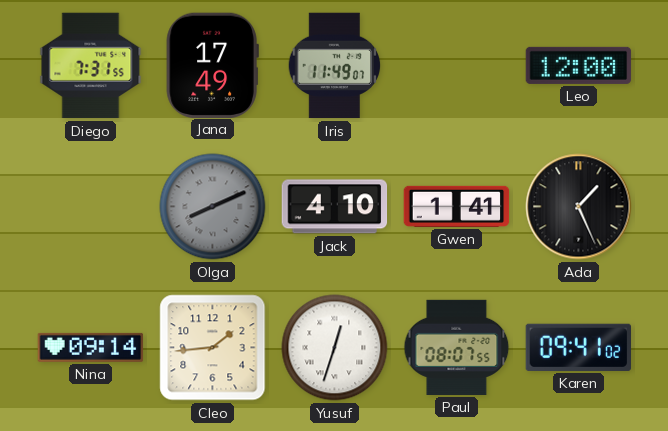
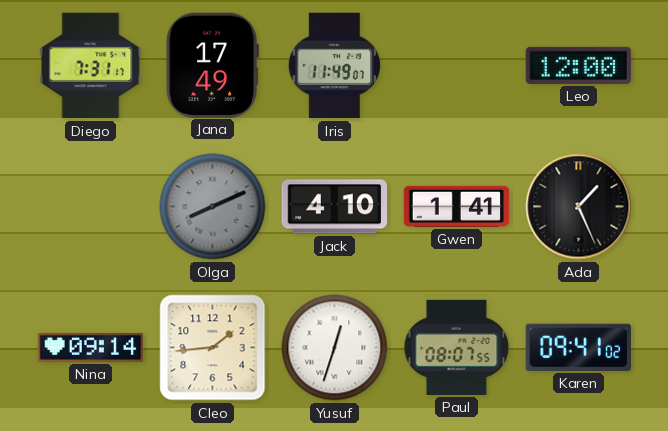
Diego: 7:31:55 -> 7:31:17 (91, 66)
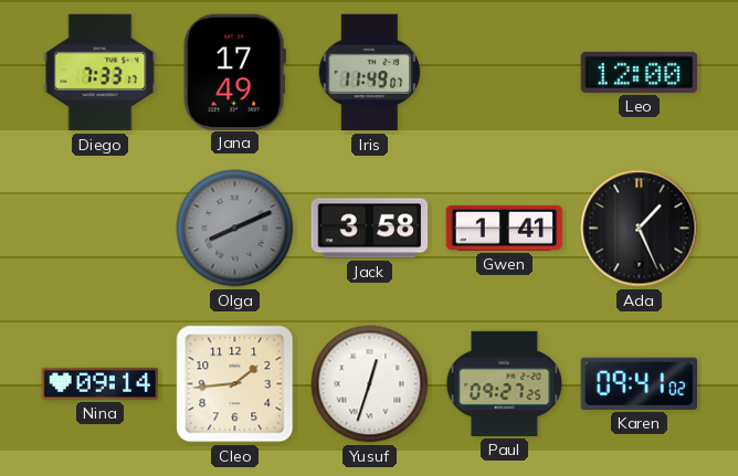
Diego: 7:31 -> 7:33 (101, 73)
Jack: 4:10 -> 3:58 (370, 229)
Paul: 08:07 -> 09:27 (505, 383)
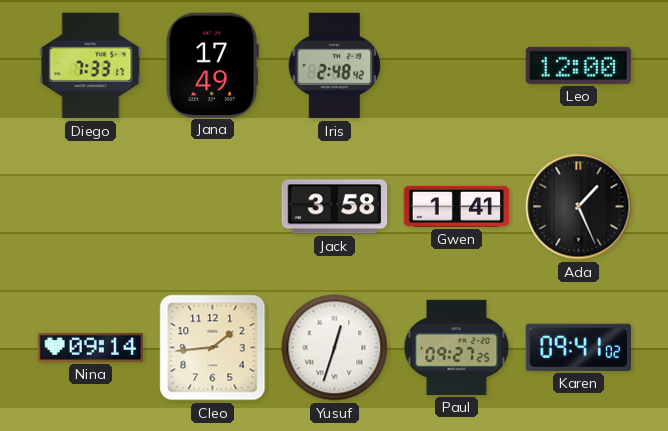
Iris: 11:49 -> 2:48 (335, 66)
Olga: 8:11 -> none (235, 229)
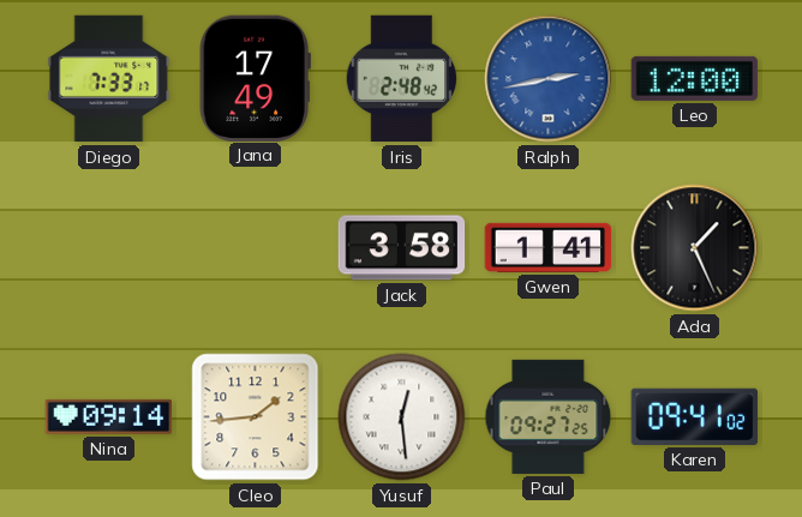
Ralph: none -> 2:43 (549, 79)
Yusuf: 12:33 -> 12:29 (402, 417)
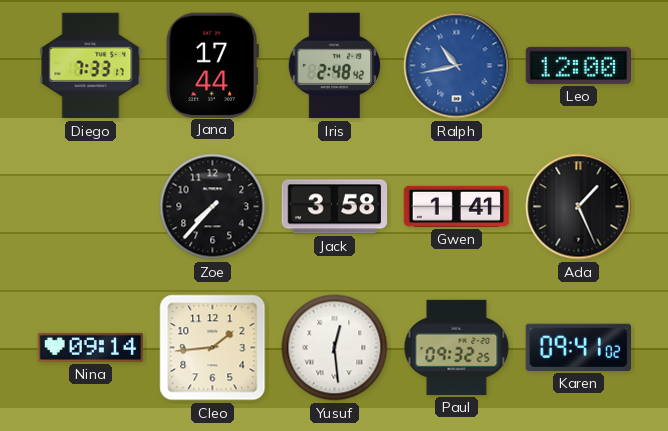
Jana: 17:49 -> 17:44 (212, 65)
Ralph: 2:43 -> 10:43 (457, 66)
Zoe: none -> 7:37 (213, 207)
Paul: 09:27 -> 09:32 (457, 347)
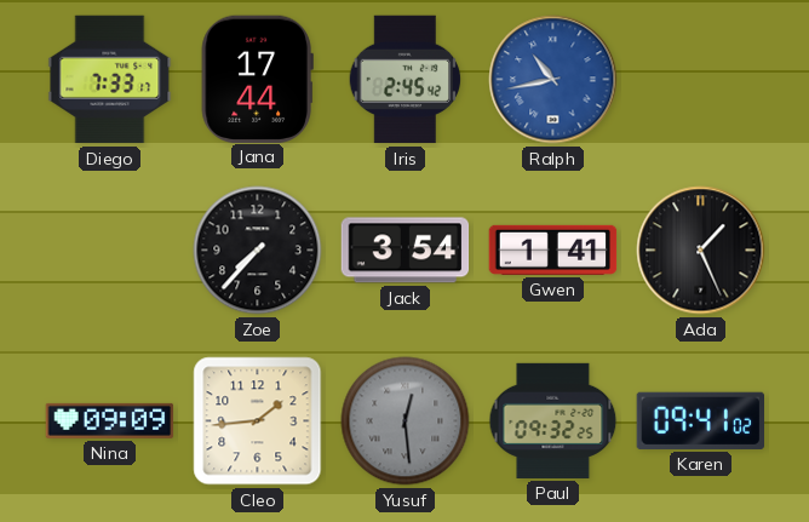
Iris: 2:48 -> 2:45 (406, 80)
Leo: 12:00 -> none (579, 65)
Jack: 3:58 -> 3:54 (406, 251)
Nina: 09:14 -> 09:09 (110, 420)
Yusuf dial: white -> grey (406, 421)
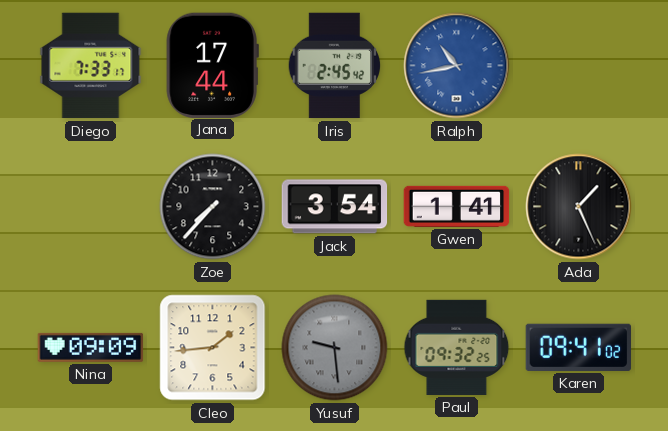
Yusuf: 12:29 -> 9:29 (335, 348)
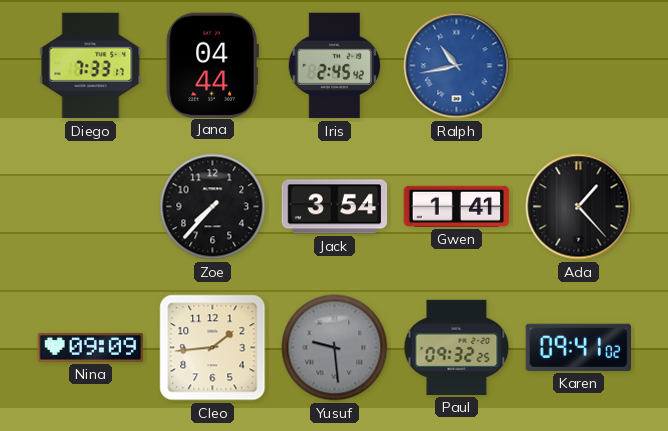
Jana: 17:44 -> 04:44 (212, 65)
Ada: 1:26 -> 1:23 (579, 207)
